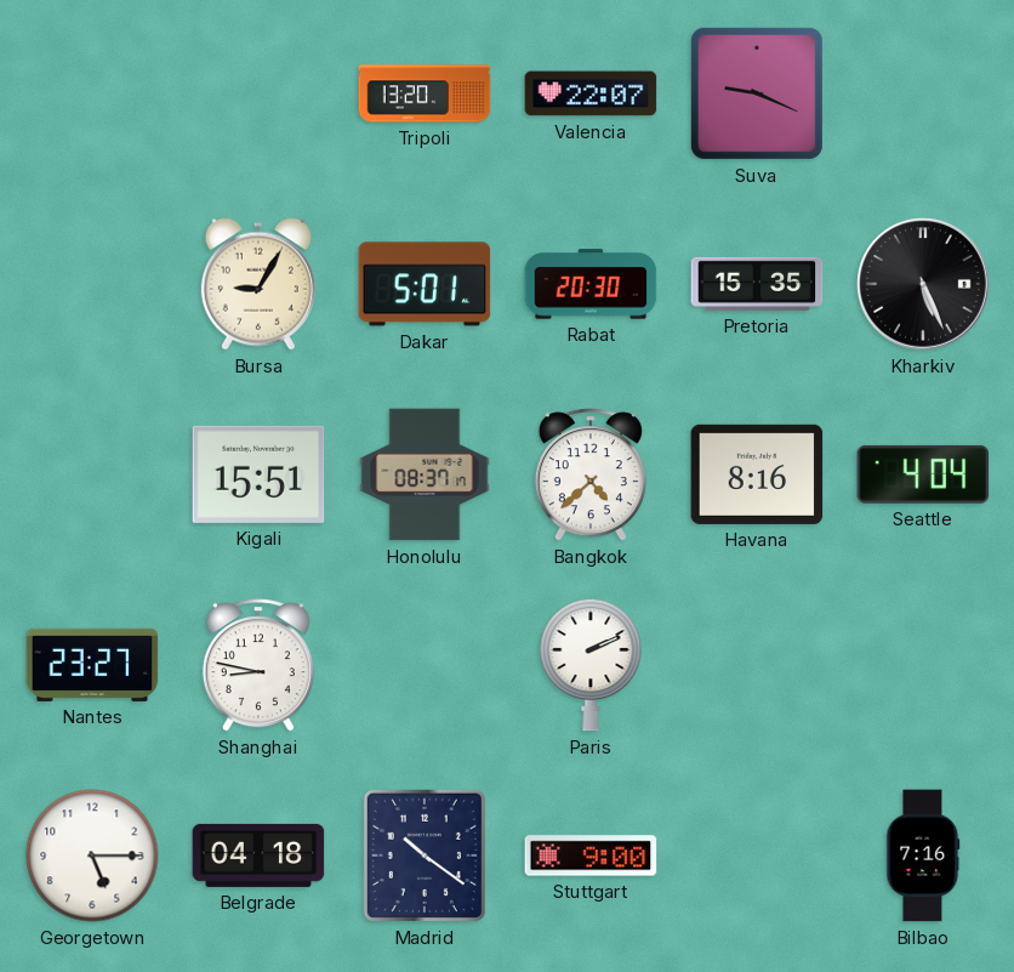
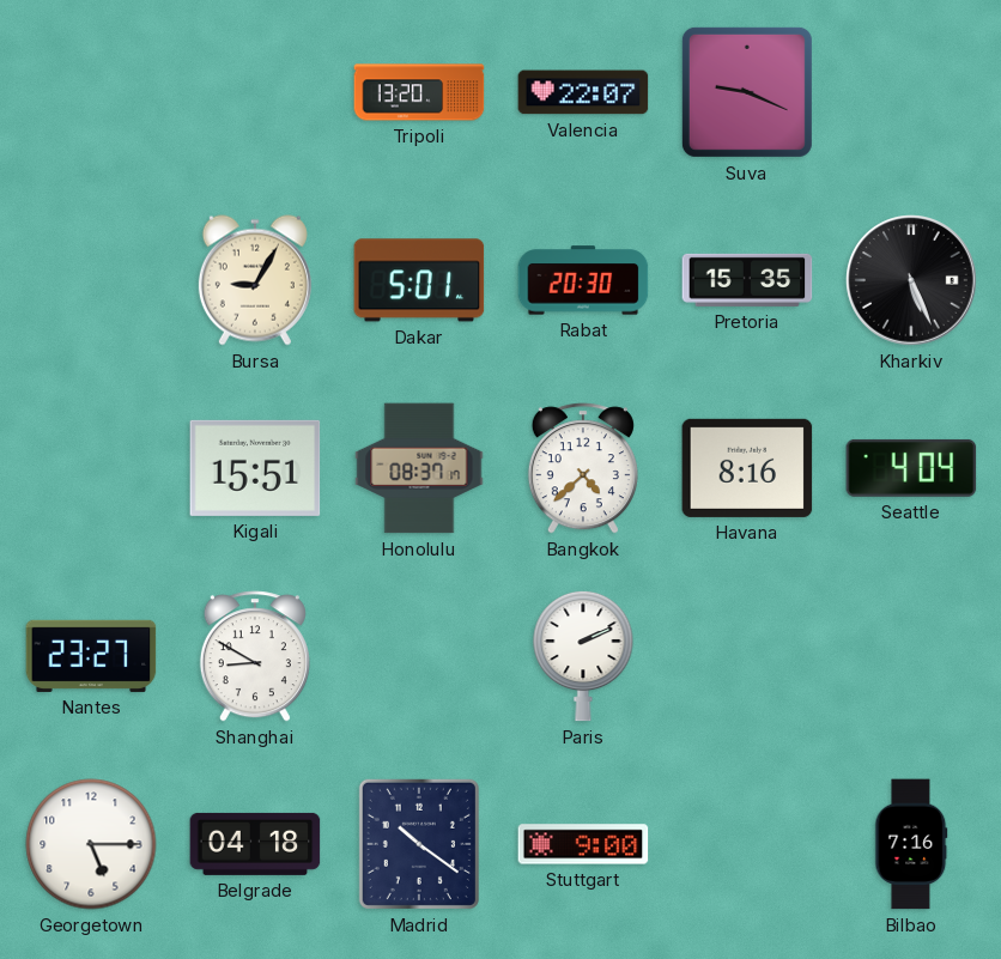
Shanghai: 8:47 -> 8:50 (255, 656)
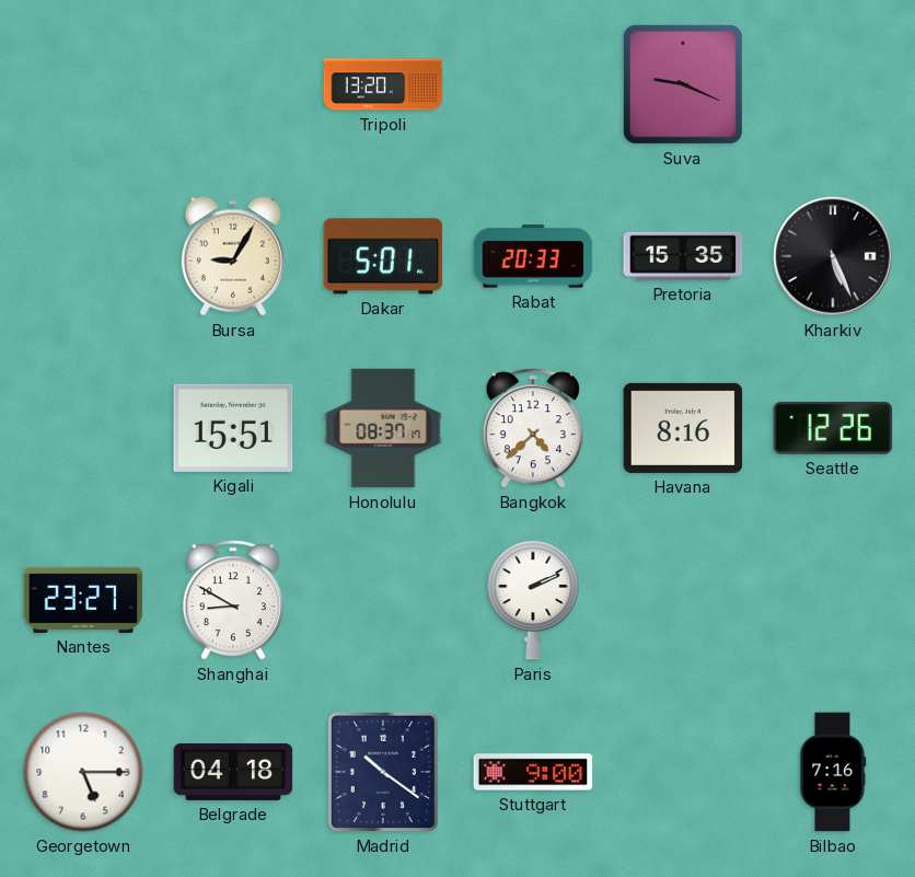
Valencia: 22:07 -> none (583, 92)
Rabat: 20:30 -> 20:33 (533, 256)
Seattle: 4:04 -> 12:26 (833, 428)
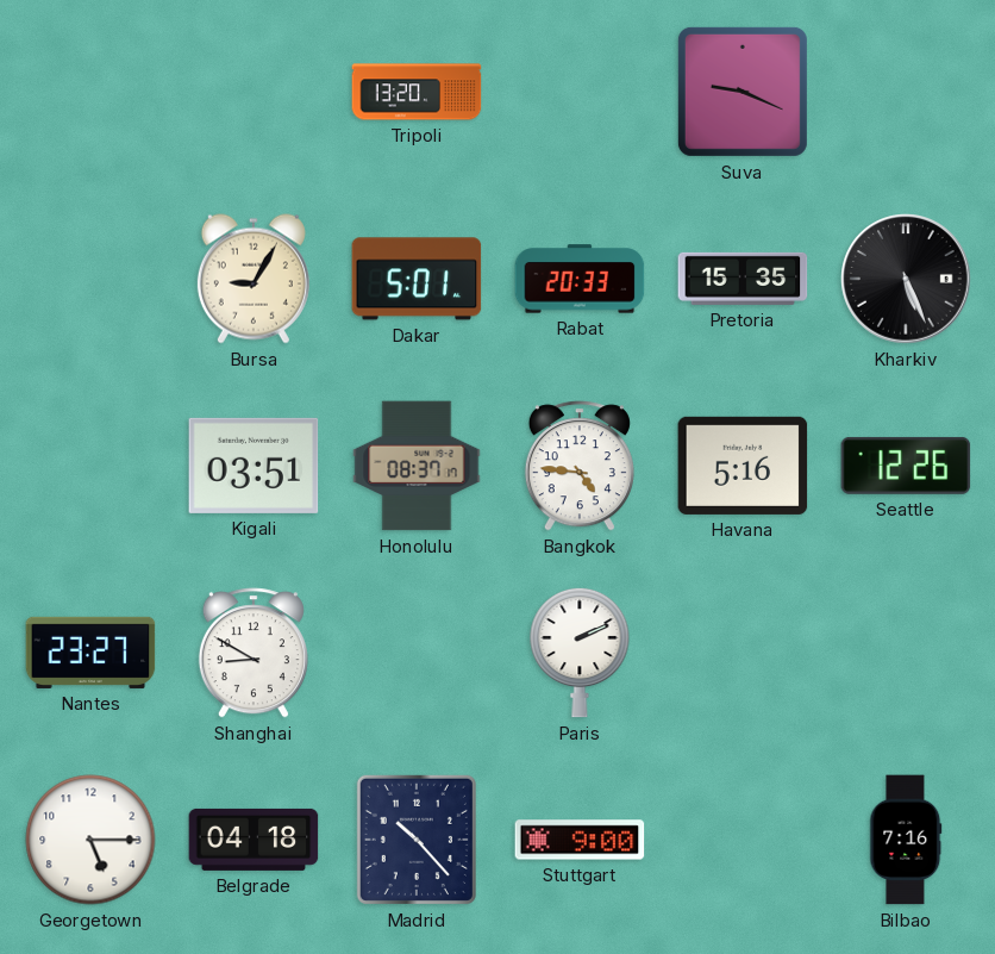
Kigali: 15:51 -> 03:51 (254, 466)
Bangkok: 4:38 -> 4:46 (580, 466)
Havana: 8:16 -> 5:16 (743, 466)
Madrid: 10:21 -> 10:23 (417, 840)
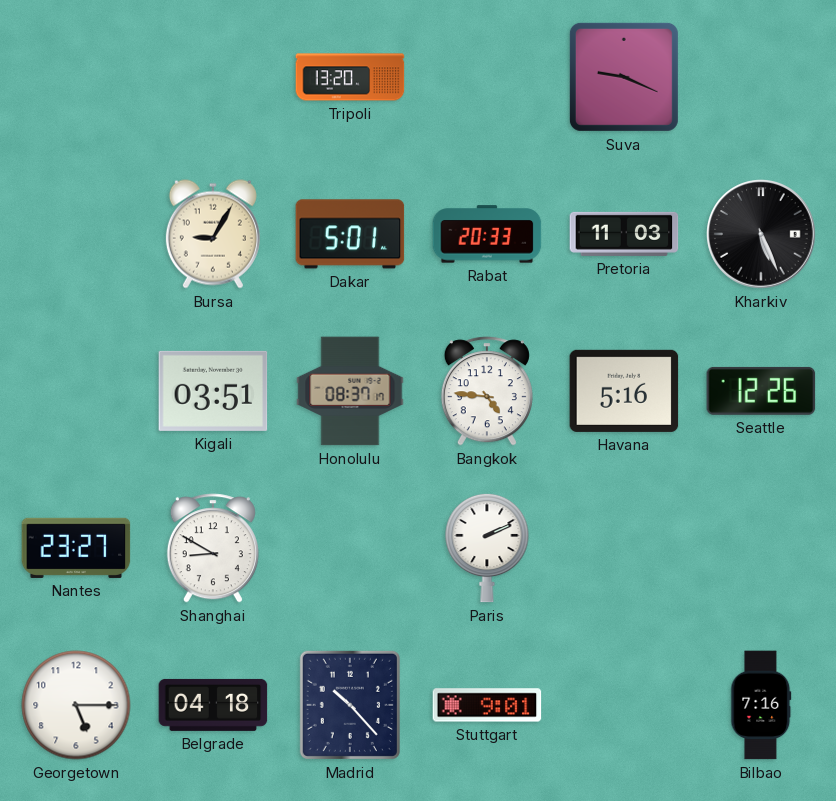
Pretoria: 15:35 -> 11:03 (624, 234)
Stuttgart: 9:00 -> 9:01 (487, 705)
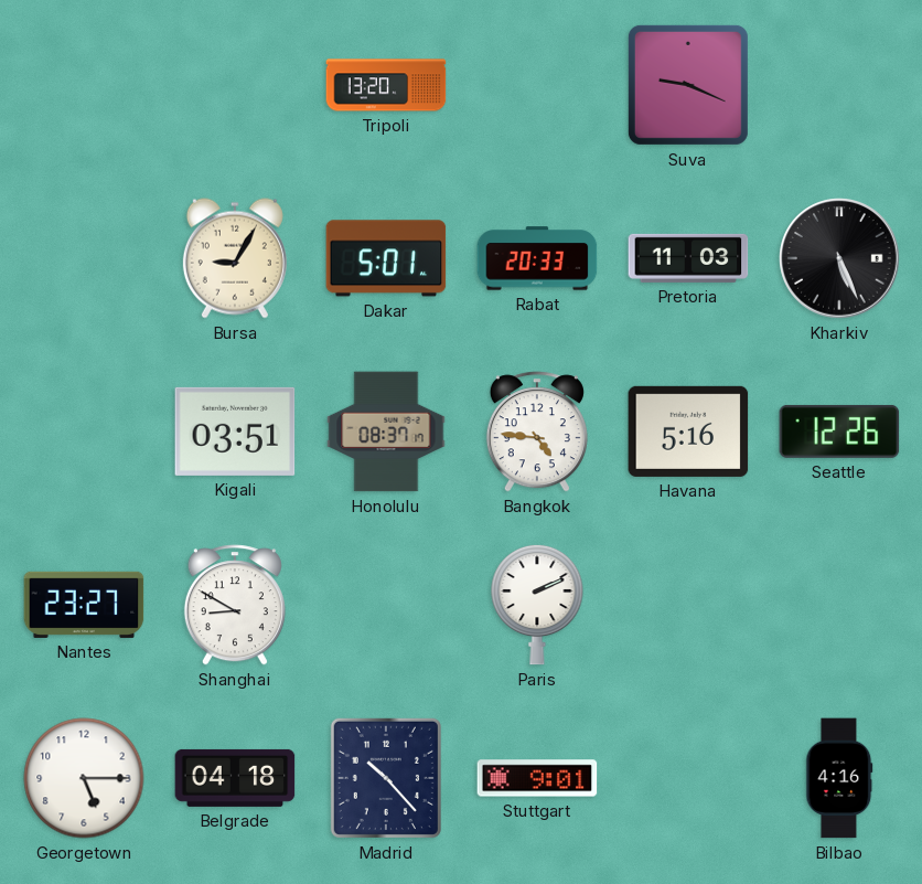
Bilbao: 7:16 -> 4:16 (839, 778)
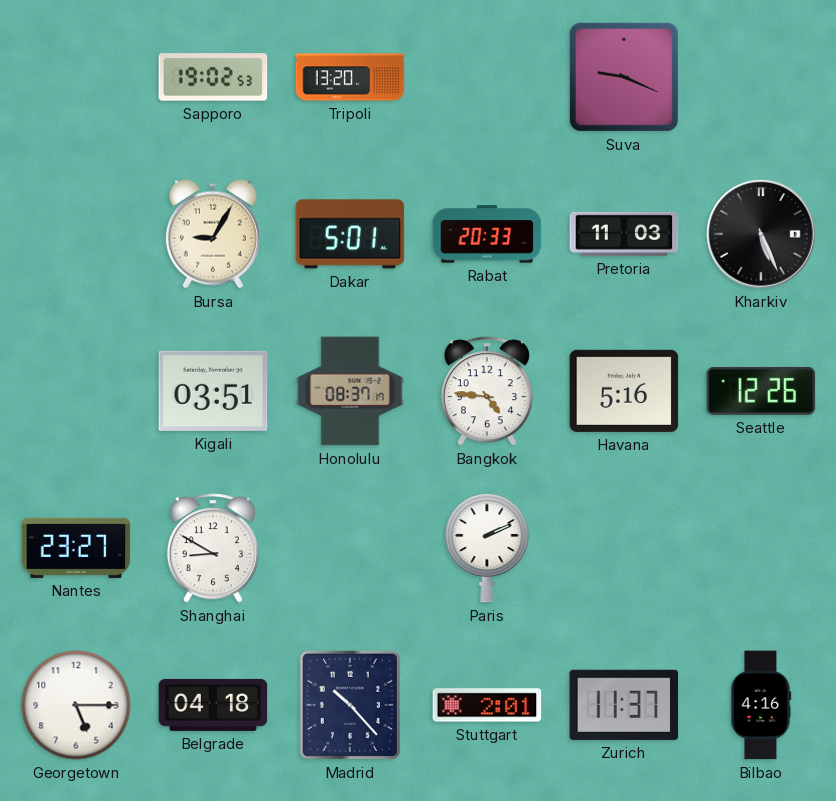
Sapporo: none -> 19:02 (213, 77)
Stuttgart: 9:01 -> 2:01 (487, 705)
Zurich: none -> 11:37 (624, 705)
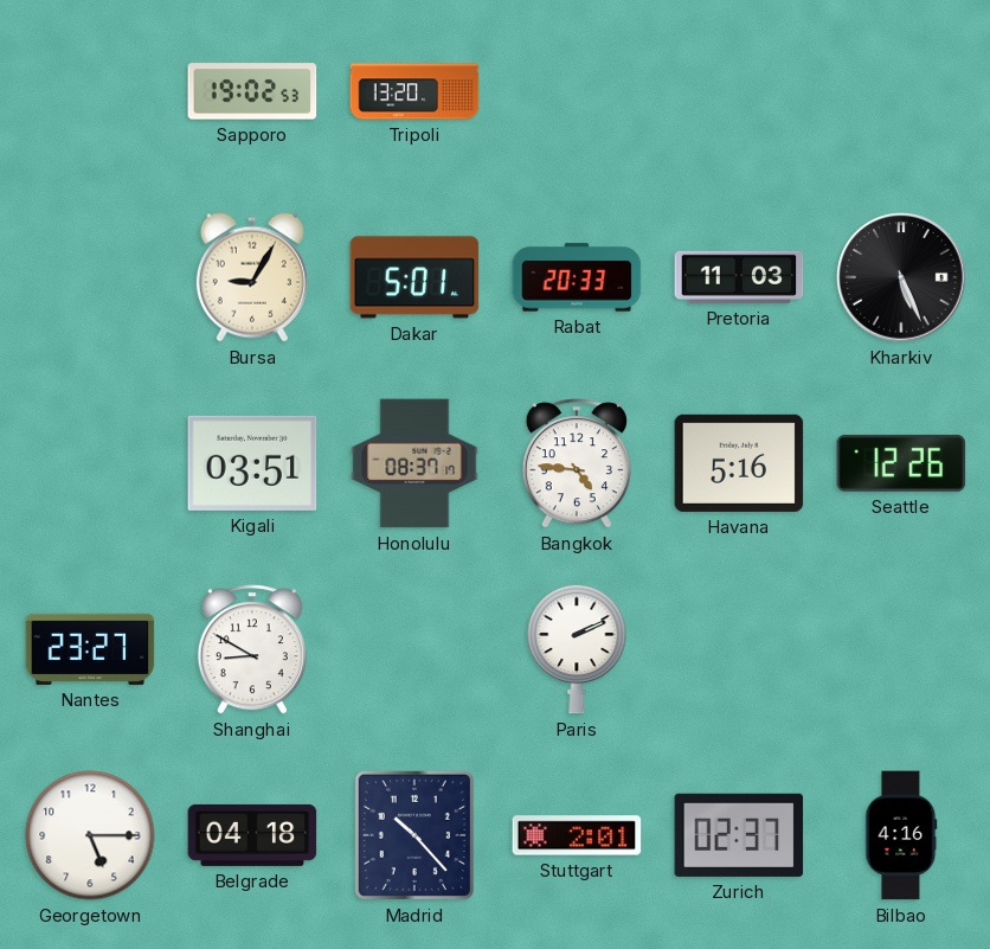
Suva: 9:19 -> none (624, 77)
Zurich: 11:37 -> 02:37 (739, 835)
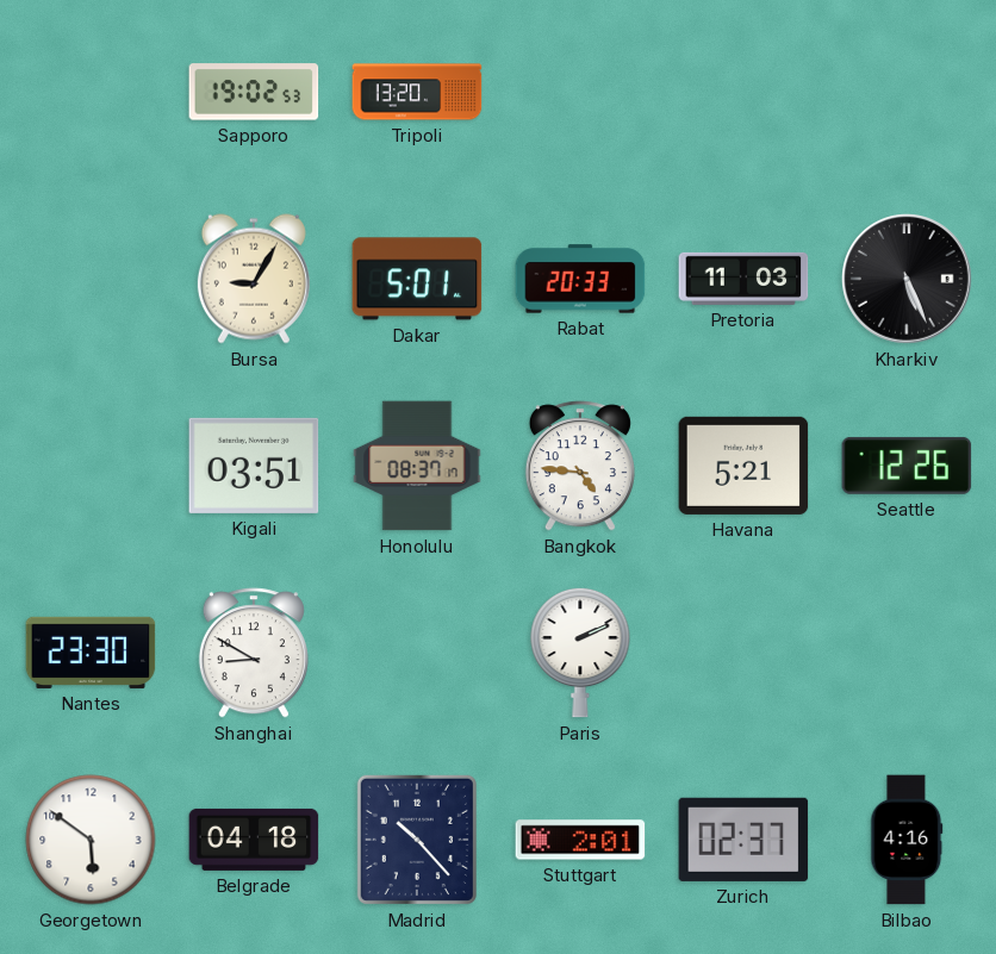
Havana: 5:16 -> 5:21 (743, 466)
Nantes: 23:27 -> 23:30 (91, 653)
Georgetown: 5:15 -> 5:51 (91, 840)
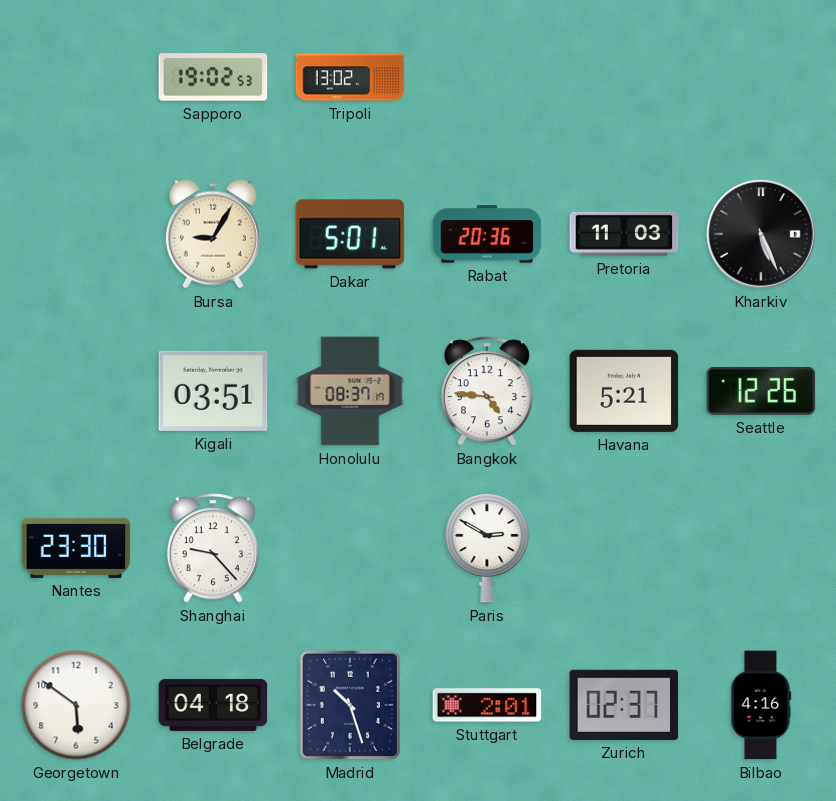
Tripoli: 13:20 -> 13:02 (350, 77)
Rabat: 20:33 -> 20:36 (487, 234)
Shanghai: 8:50 -> 9:23 (213, 548)
Paris: 2:11 -> 2:50 (487, 548)
Madrid: 10:23 -> 10:27 (350, 705)
